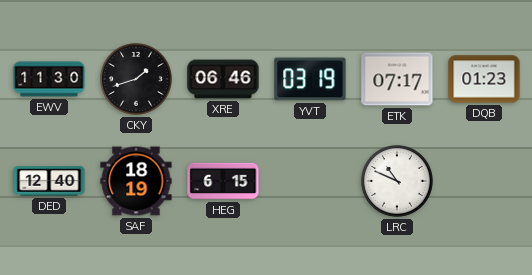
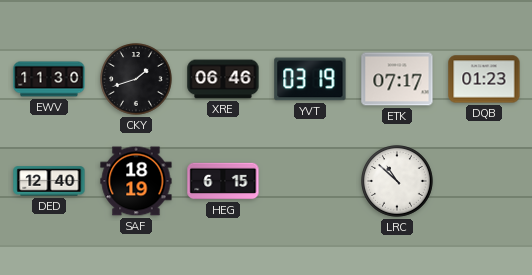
LRC: 10:49 -> 10:52 (397, 181)
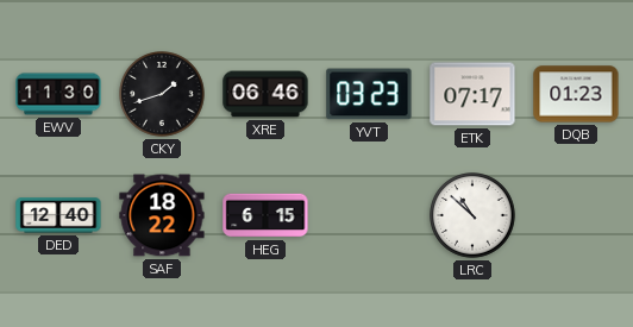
YVT: 03:19 -> 03:23 (369, 94)
SAF: 18:19 -> 18:22 (162, 215)
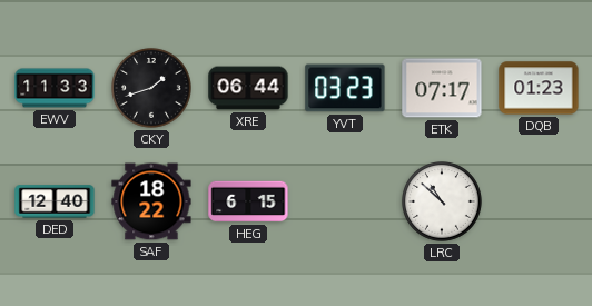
EWV: 11:30 -> 11:33 (55, 88)
XRE: 06:46 -> 06:44 (248, 88)
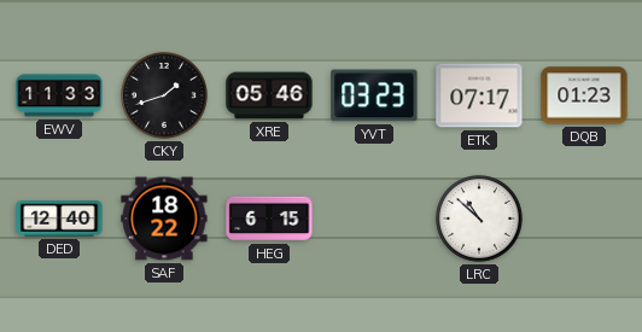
XRE: 06:44 -> 05:46 (269, 95)
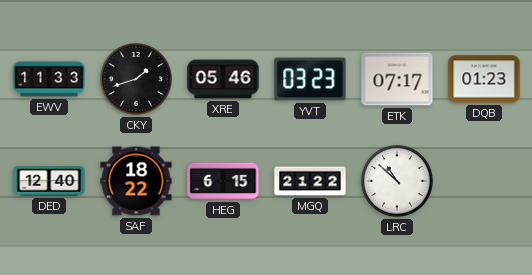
MGQ: none -> 21:22 (310, 181)
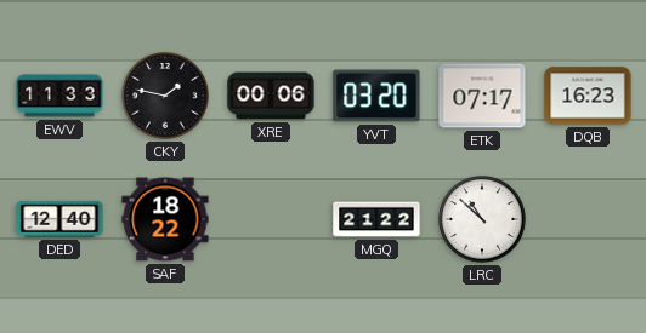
CKY: 1:42 -> 1:47 (165, 96)
XRE: 05:46 -> 00:06 (271, 96)
YVT: 03:23 -> 03:20 (376, 96)
DQB: 01:23 -> 16:23 (588, 96)
HEG: 6:15 -> none (223, 181)
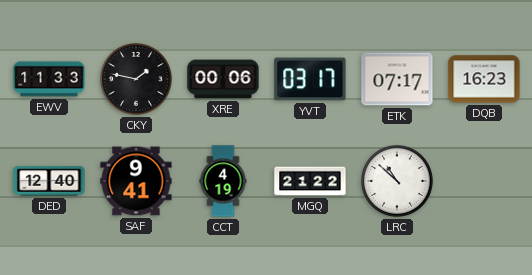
YVT: 03:20 -> 03:17 (310, 79)
SAF: 18:22 -> 9:41 (136, 181)
CCT: none -> 4:19 (223, 181)
